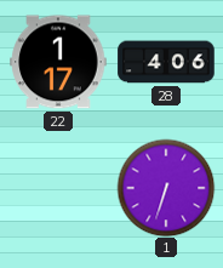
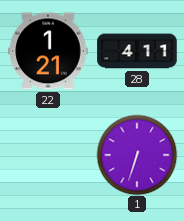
22: 1:17 -> 1:21 (48, 51)
28: 4:06 -> 4:11 (137, 51)
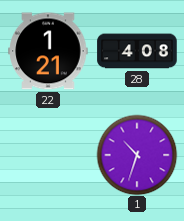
28: 4:11 -> 4:08 (137, 51)
1: 6:33 -> 10:33 (137, 155)
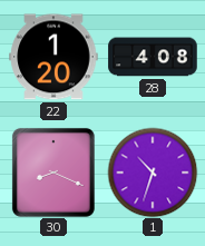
22: 1:21 -> 1:20 (53, 57)
30: none -> 8:19 (53, 173)
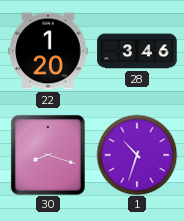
28: 4:08 -> 3:46 (137, 51)
30: 8:19 -> 8:18 (48, 155)
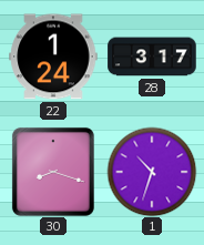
22: 1:20 -> 1:24 (53, 57)
28: 3:46 -> 3:17 (152, 57)
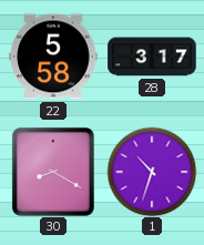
22: 1:24 -> 5:58 (53, 57)
30: 8:18 -> 8:20 (53, 172)
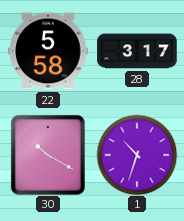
30: 8:20 -> 10:20 (48, 155)
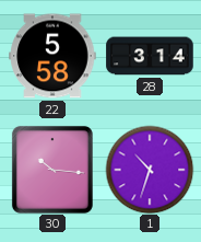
28: 3:17 -> 3:14 (150, 56)
30: 10:20 -> 10:16 (52, 170)
